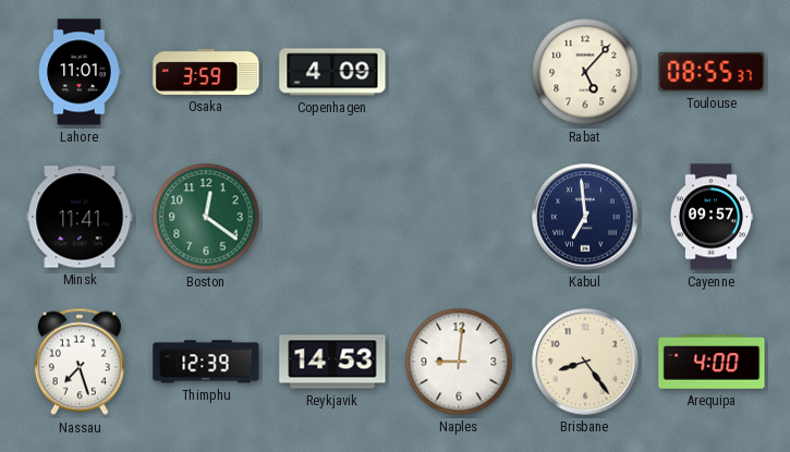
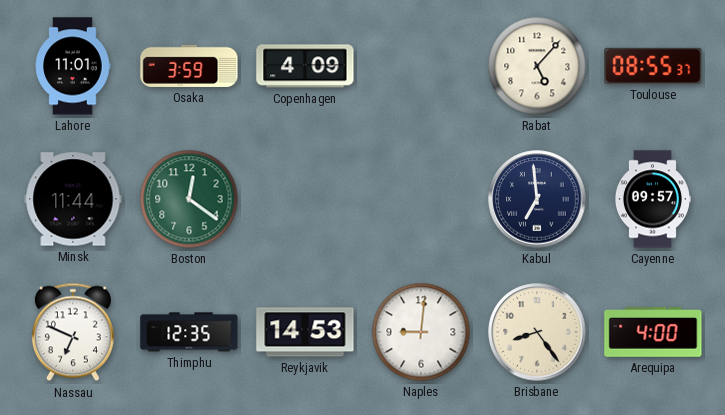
Minsk: 11:41 -> 11:44 (73, 199)
Nassau: 7:27 -> 6:49 (73, 332)
Thimphu: 12:39 -> 12:35 (189, 332)
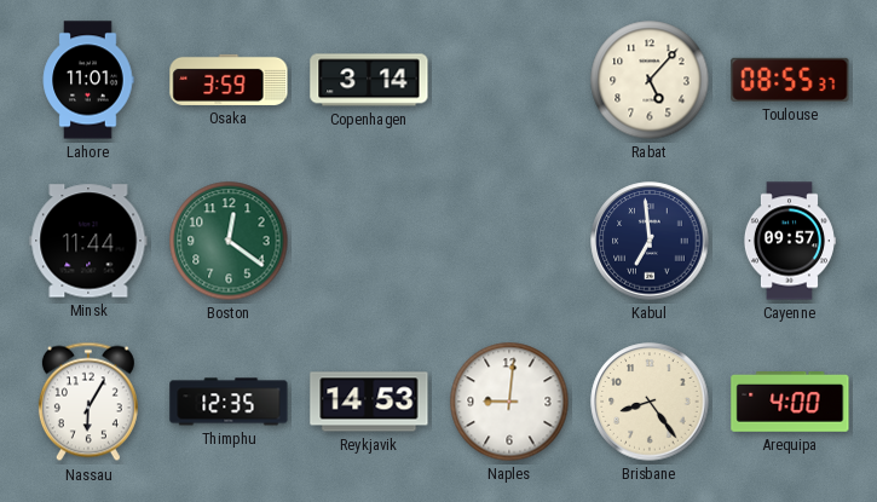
Copenhagen: 4:09 -> 3:14 (369, 80)
Nassau: 6:49 -> 6:05 (88, 402)
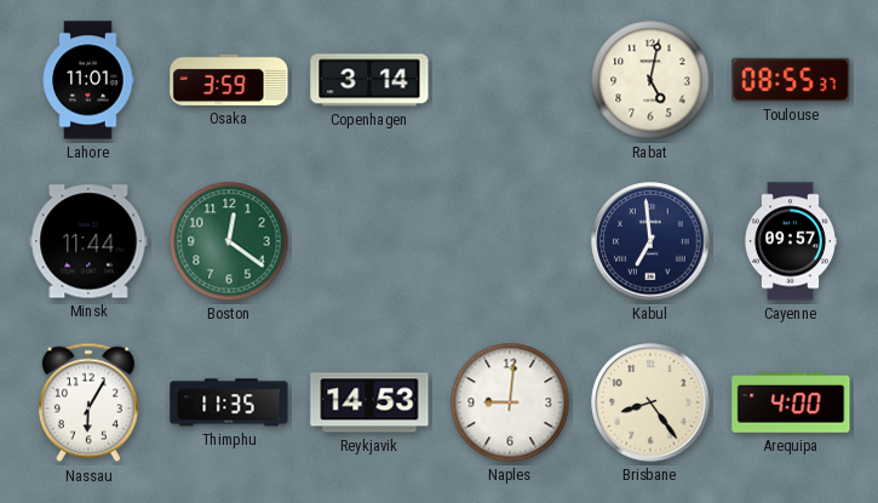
Rabat: 5:07 -> 5:02 (650, 80)
Thimphu: 12:35 -> 11:35 (229, 402)
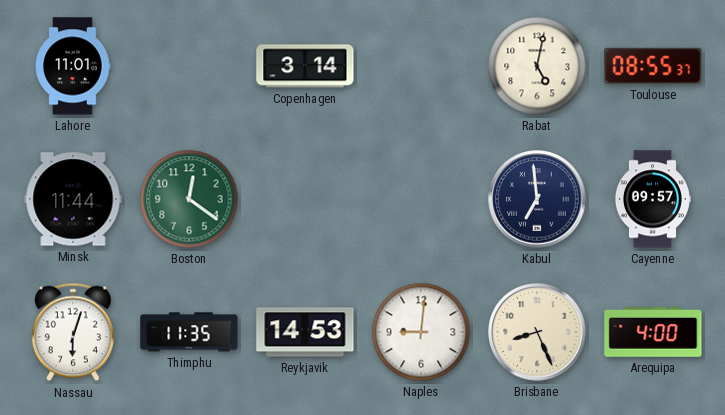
Osaka: 3:59 -> none (229, 80)
Nassau: 6:05 -> 6:03 (73, 332)
Brisbane: 8:24 -> 8:26 (537, 332)
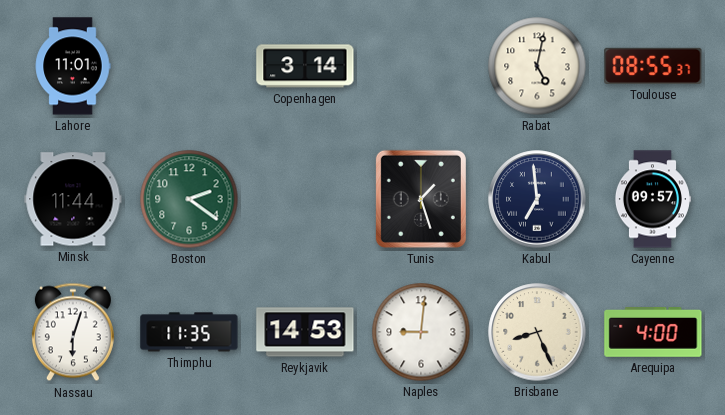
Boston: 12:21 -> 2:21 (189, 199)
Tunis: none -> 1:27 (421, 199)
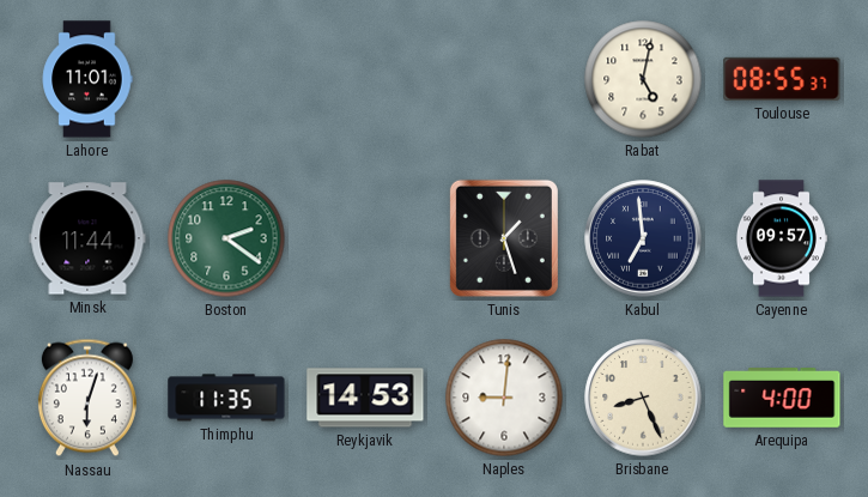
Copenhagen: 3:14 -> none (305, 66)
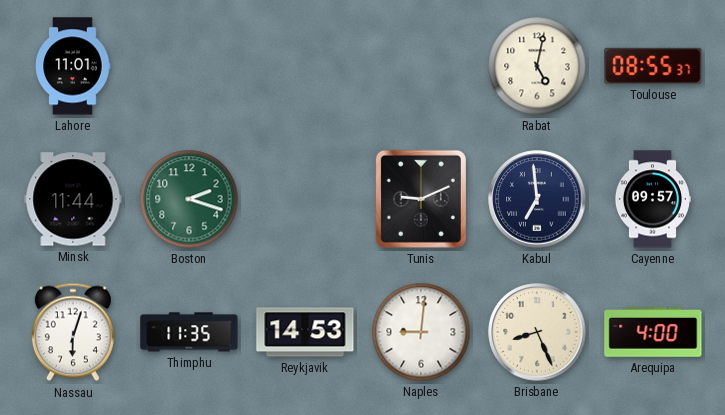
Boston: 2:21 -> 2:18 (189, 199)
Tunis: 1:27 -> 9:11 (421, 199)
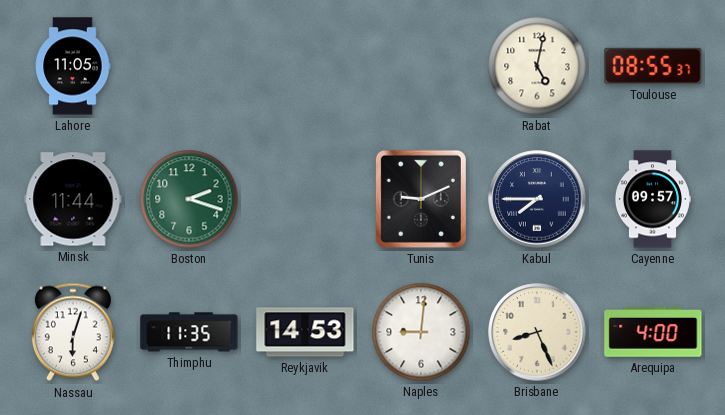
Lahore: 11:01 -> 11:05 (73, 66)
Kabul: 6:59 -> 7:45 (537, 199)
